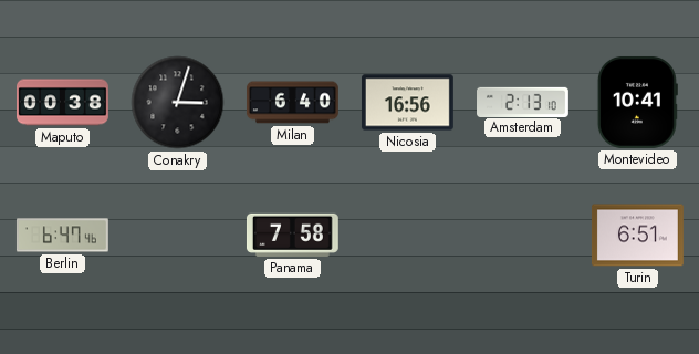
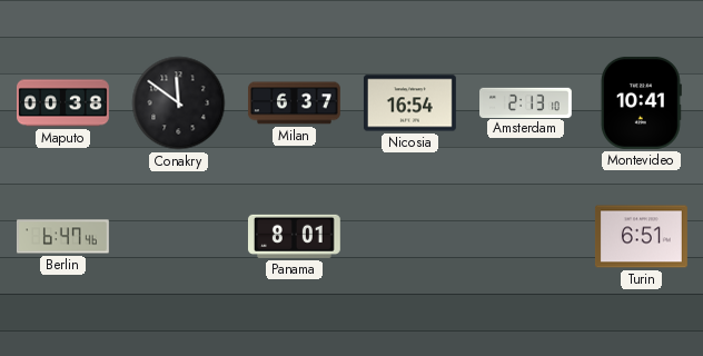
Conakry: 3:03 -> 11:51 (179, 103)
Milan: 6:40 -> 6:37 (294, 103)
Nicosia: 16:56 -> 16:54 (409, 103)
Panama: 7:58 -> 8:01 (294, 236)
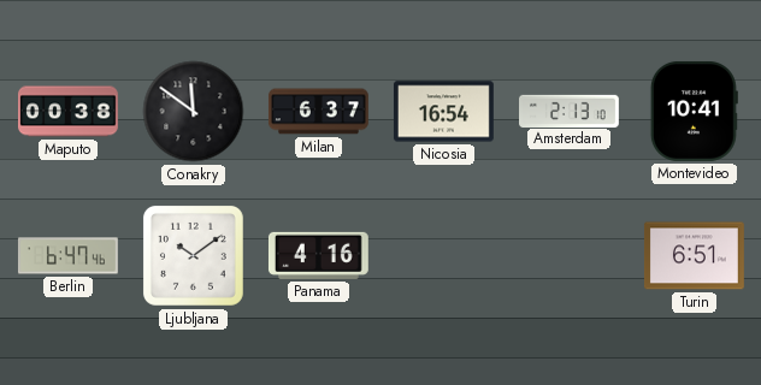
Ljubljana: none -> 10:09 (193, 255)
Panama: 8:01 -> 4:16 (318, 255)
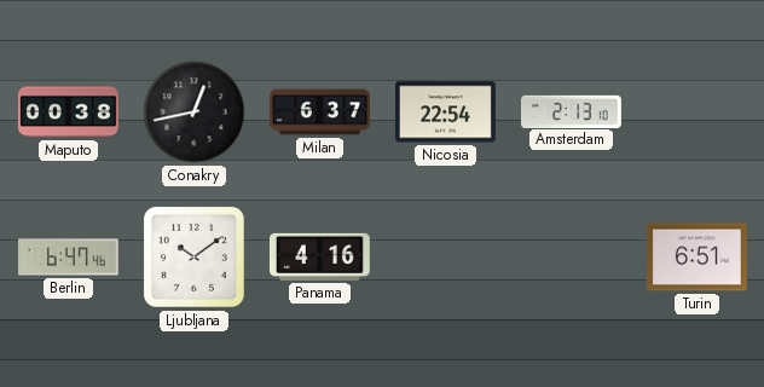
Conakry: 11:51 -> 12:43 (195, 112)
Nicosia: 16:54 -> 22:54 (445, 112)
Montevideo: 10:41 -> none (694, 111)
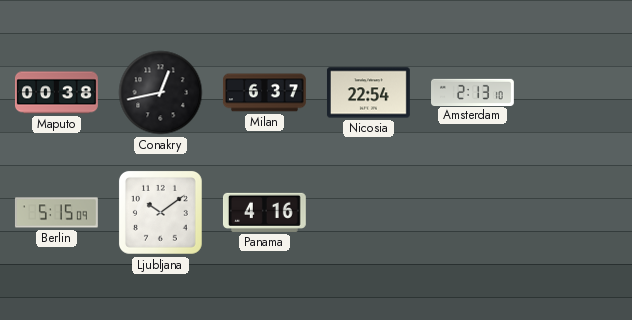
Berlin: 6:47 -> 5:15 (56, 213)
Turin: 6:51 -> none (696, 258)
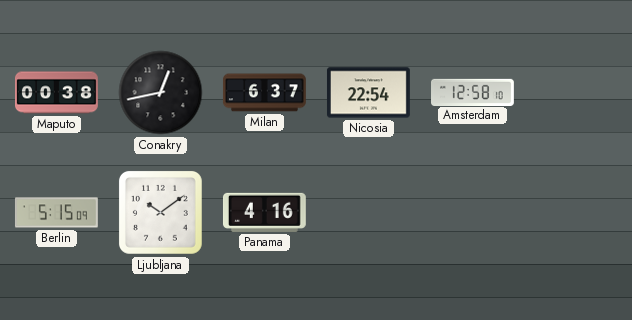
Amsterdam: 2:13 -> 12:58 (473, 92)
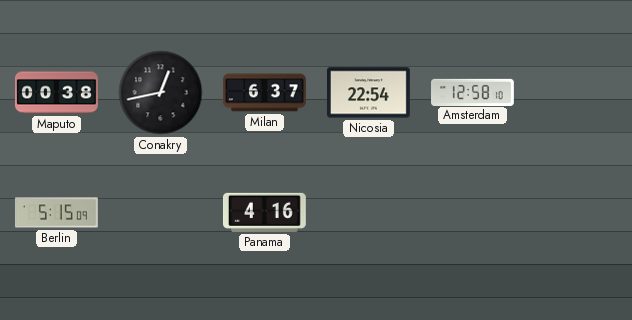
Ljubljana: 10:09 -> none (160, 212)
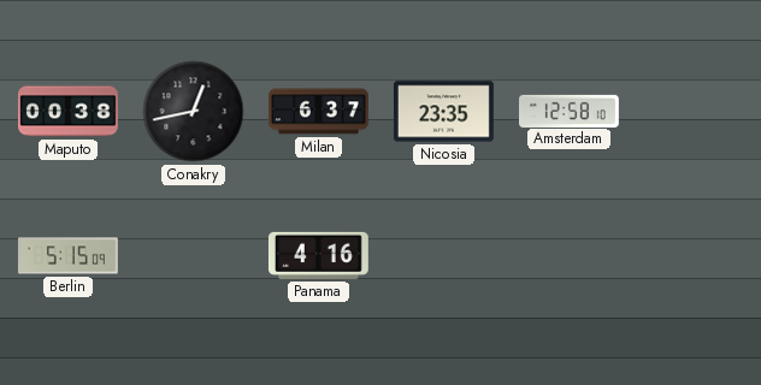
Nicosia: 22:54 -> 23:35 (443, 112)
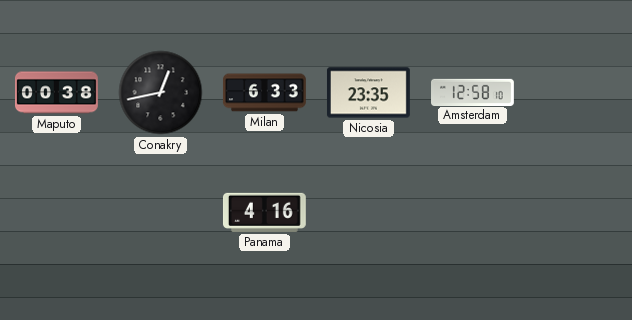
Milan: 6:37 -> 6:33 (264, 93)
Berlin: 5:15 -> none (67, 256)
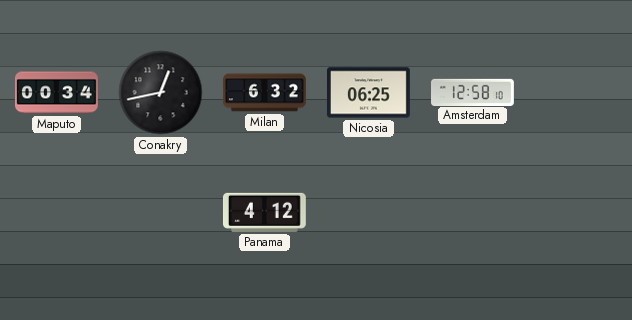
Maputo: 00:38 -> 00:34 (57, 93)
Milan: 6:33 -> 6:32 (264, 93)
Nicosia: 23:35 -> 06:25 (368, 93)
Panama: 4:16 -> 4:12 (264, 212)
